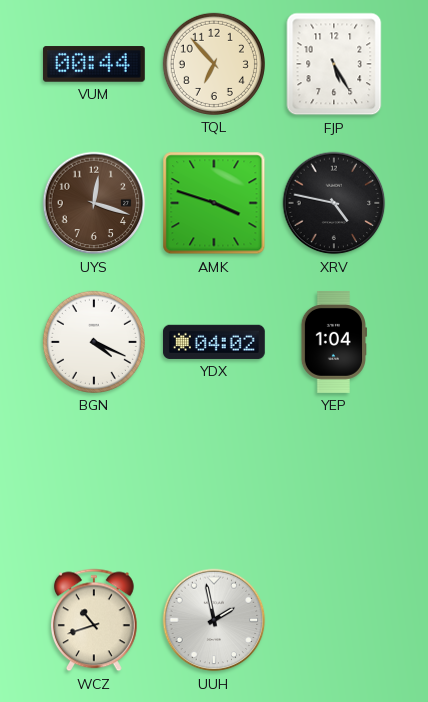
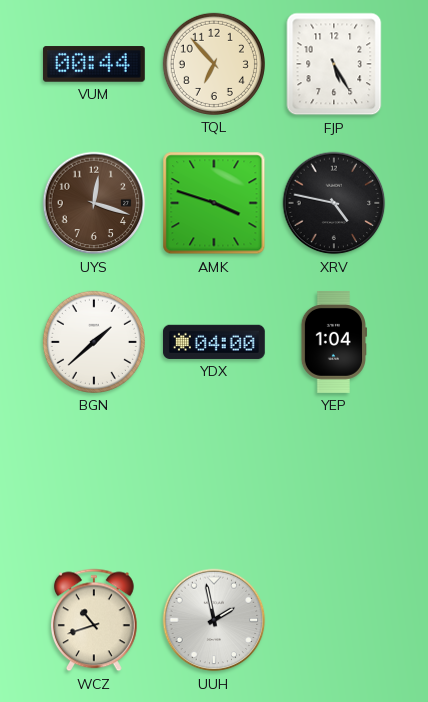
BGN: 4:19 -> 1:38 (94, 342)
YDX: 04:02 -> 04:00 (214, 342)
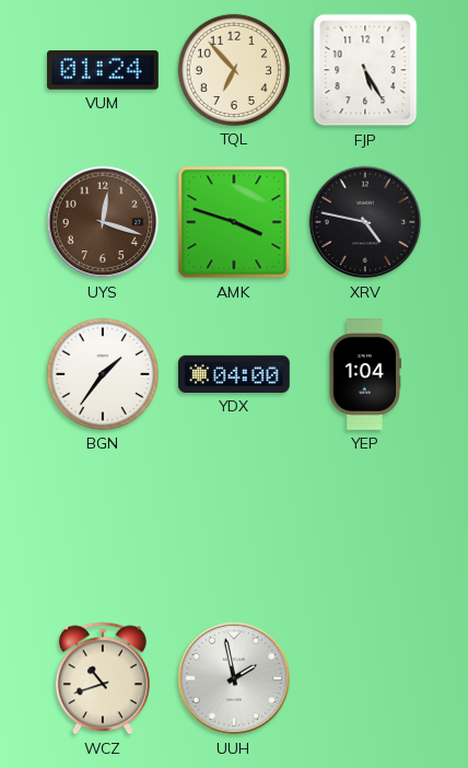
VUM: 00:44 -> 01:24 (103, 70)
BGN: 1:38 -> 1:36 (103, 374)
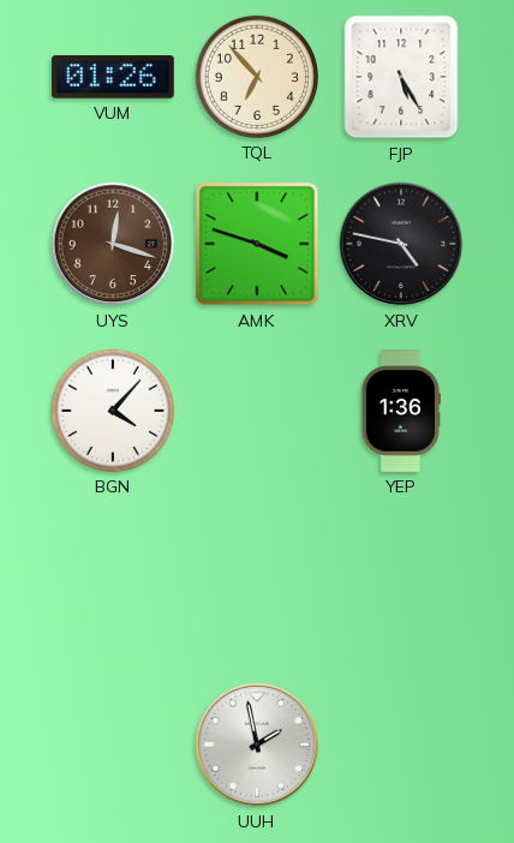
VUM: 01:24 -> 01:26 (113, 77)
BGN: 1:36 -> 4:07 (113, 411)
YDX: 04:00 -> none (234, 374)
YEP: 1:04 -> 1:36 (400, 412)
WCZ: 10:42 -> none (103, 678)
